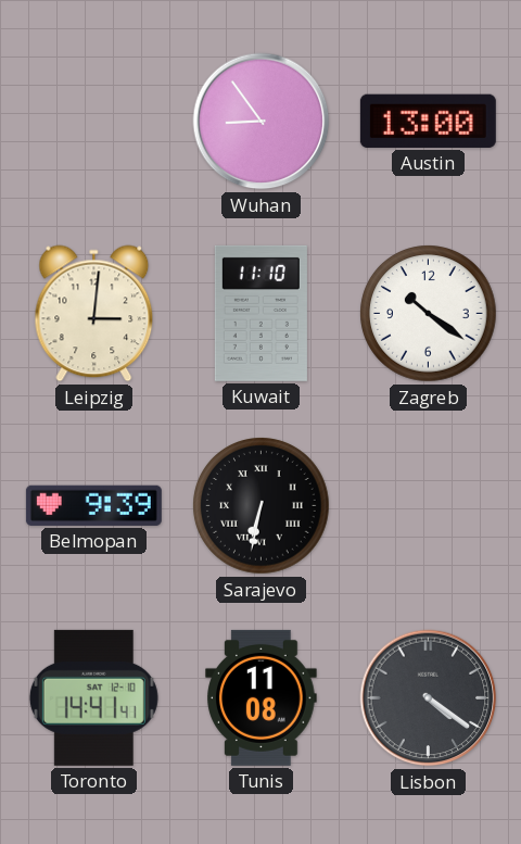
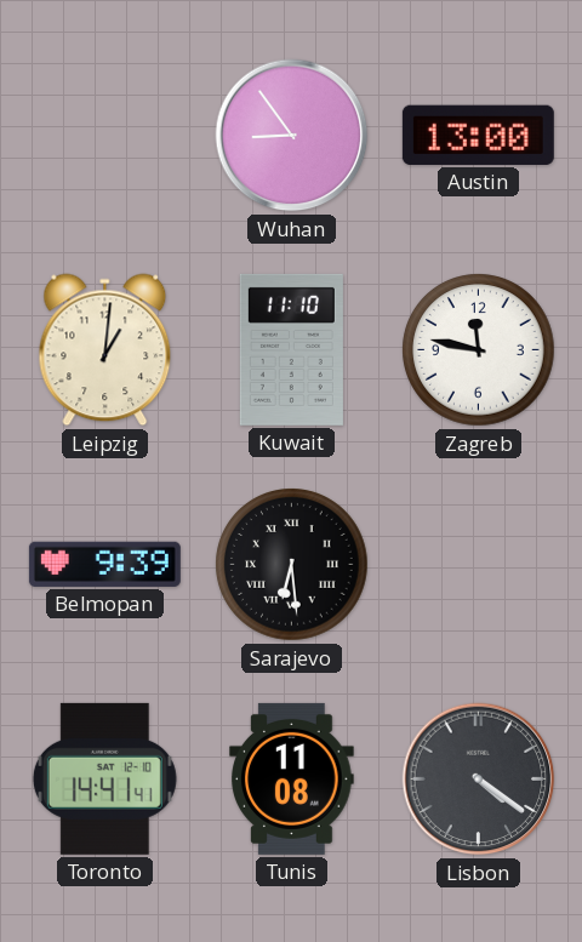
Leipzig: 3:01 -> 1:01 (105, 350)
Zagreb: 10:21 -> 11:47 (479, 350)
Sarajevo: 6:32 -> 6:29 (292, 565)
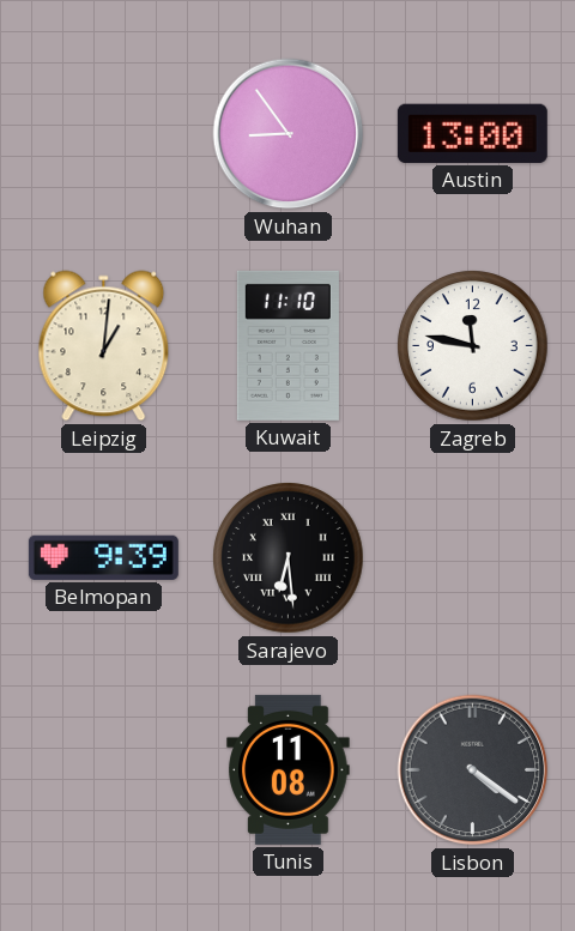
Toronto: 14:41 -> none (104, 778)
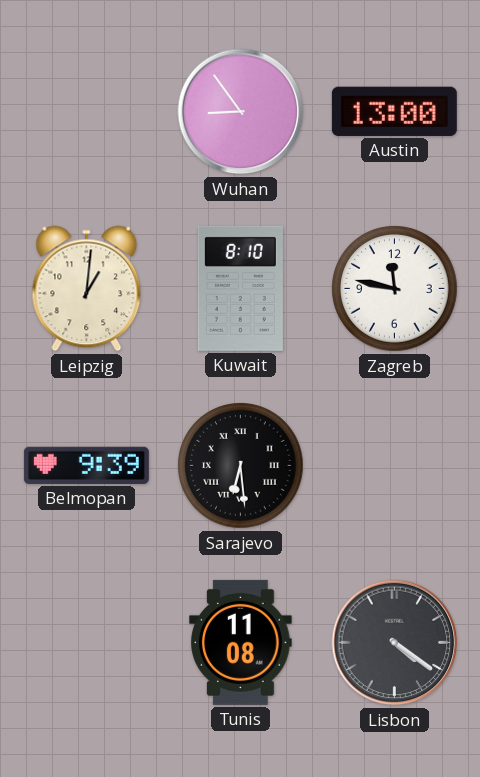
Kuwait: 11:10 -> 8:10 (240, 288)
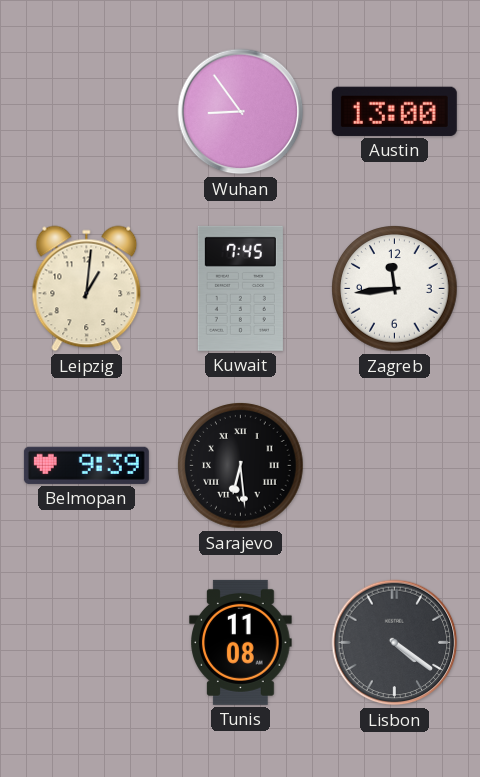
Kuwait: 8:10 -> 7:45 (240, 288)
Zagreb: 11:47 -> 11:44 (395, 289)
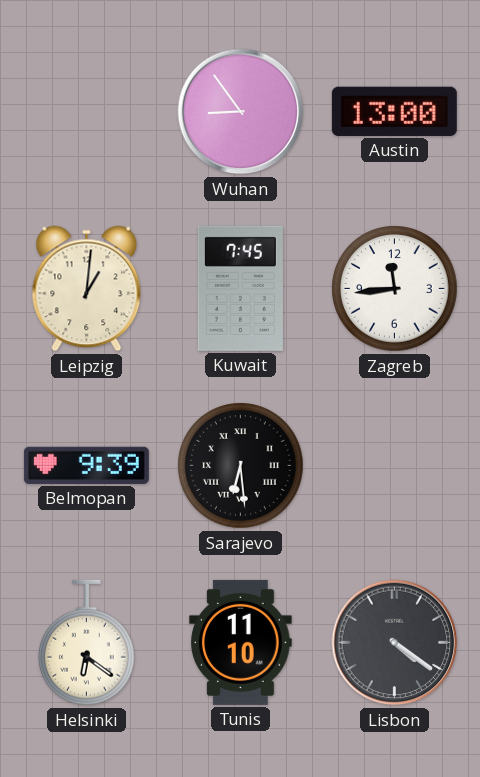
Helsinki: none -> 6:21 (87, 643)
Tunis: 11:08 -> 11:10 (241, 642)
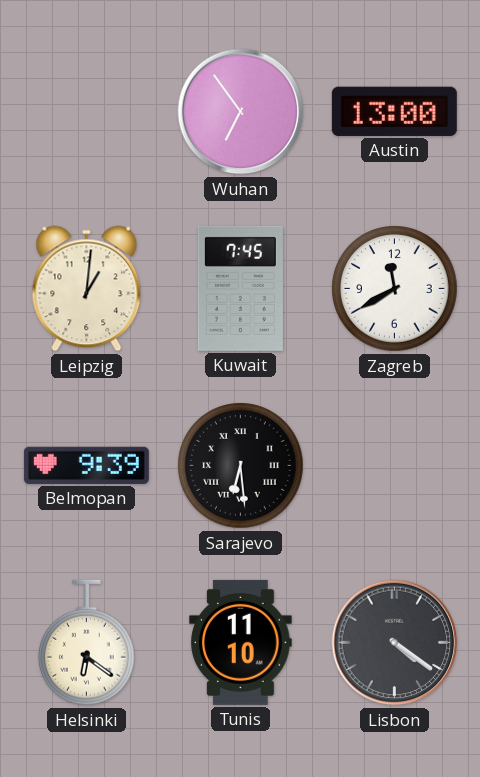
Wuhan: 8:54 -> 6:54 (241, 112)
Zagreb: 11:44 -> 11:40 (395, 289)
